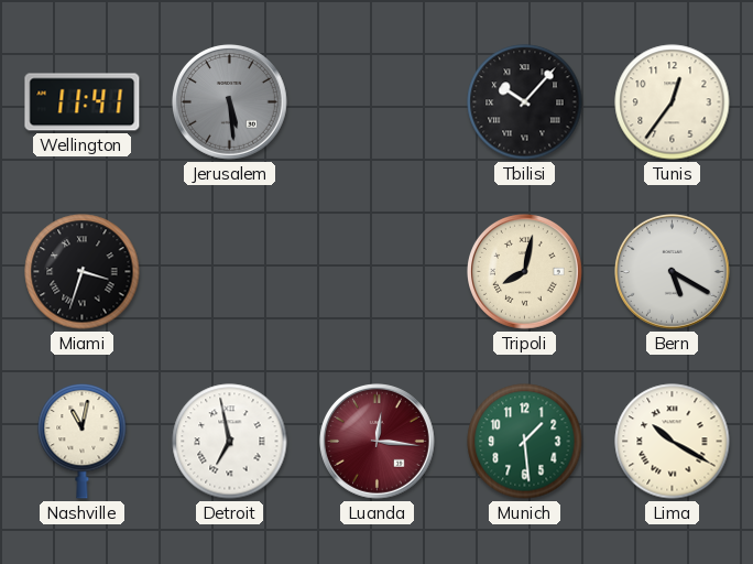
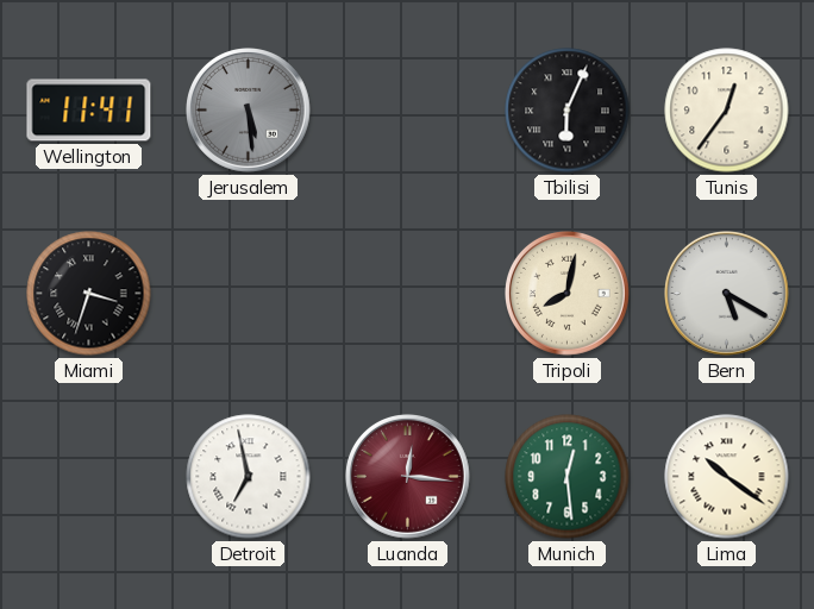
Tbilisi: 10:07 -> 6:04 (568, 111)
Nashville: 11:02 -> none (83, 441)
Munich: 1:29 -> 12:29 (568, 477)
Lima: 10:20 -> 10:21 (727, 477)
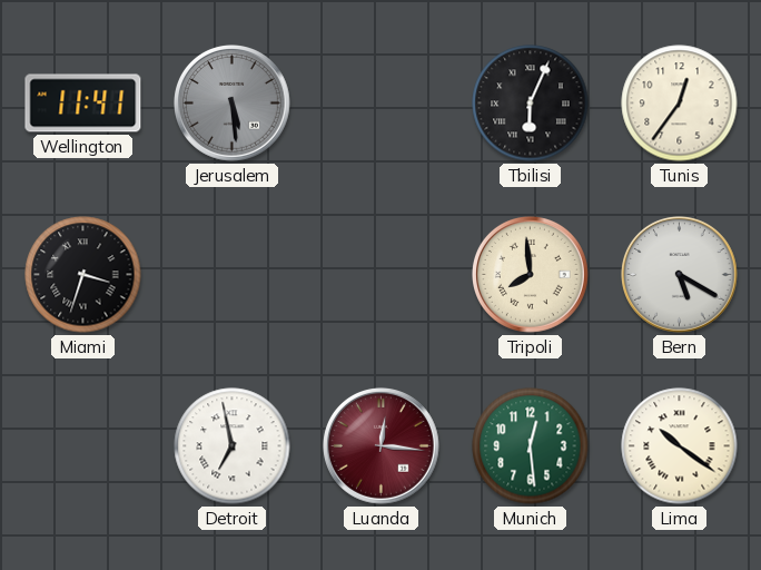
Tripoli: 8:02 -> 7:59 (531, 275)
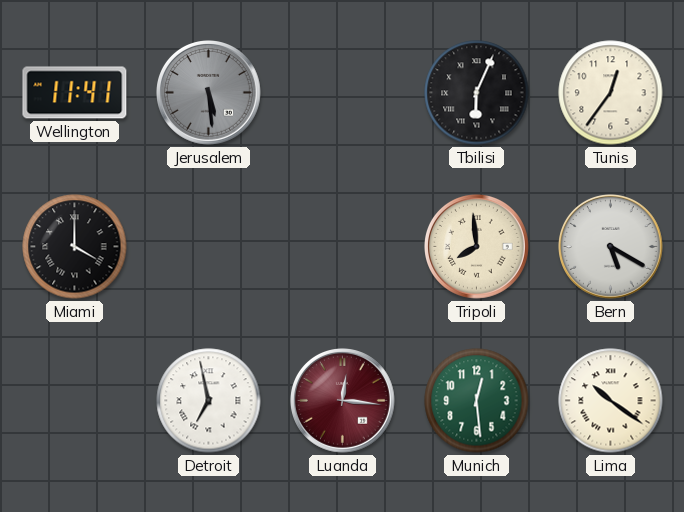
Miami: 3:33 -> 4:00 (75, 247)
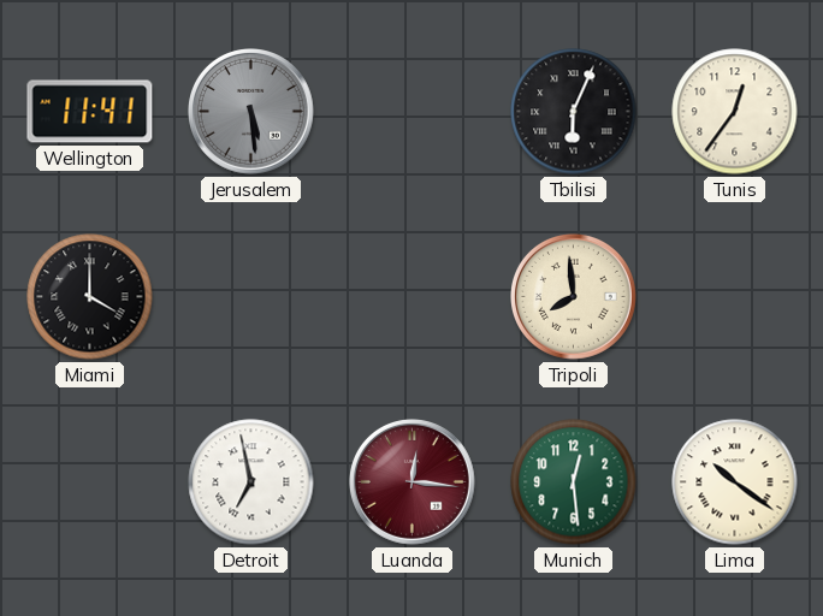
Bern: 5:20 -> none (611, 247)
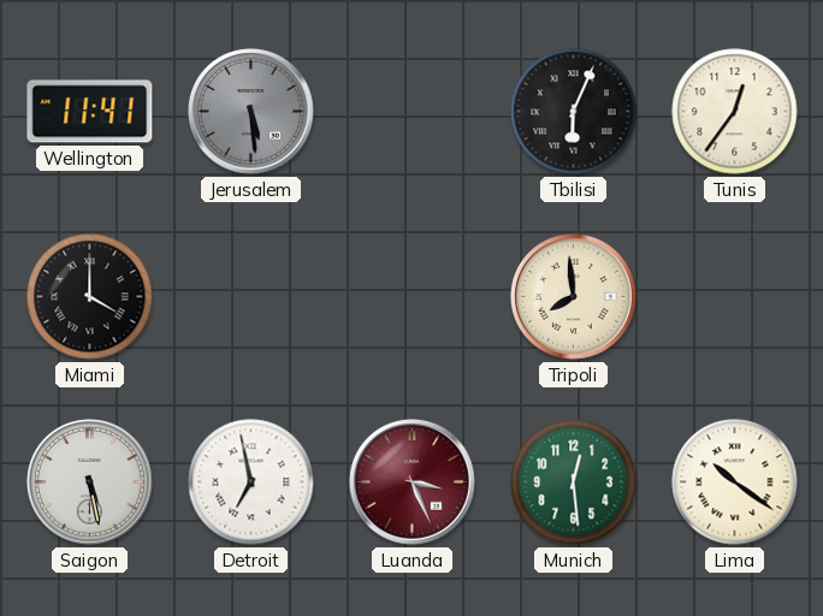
Saigon: none -> 5:28 (90, 482)
Luanda: 12:16 -> 3:26 (413, 482)
